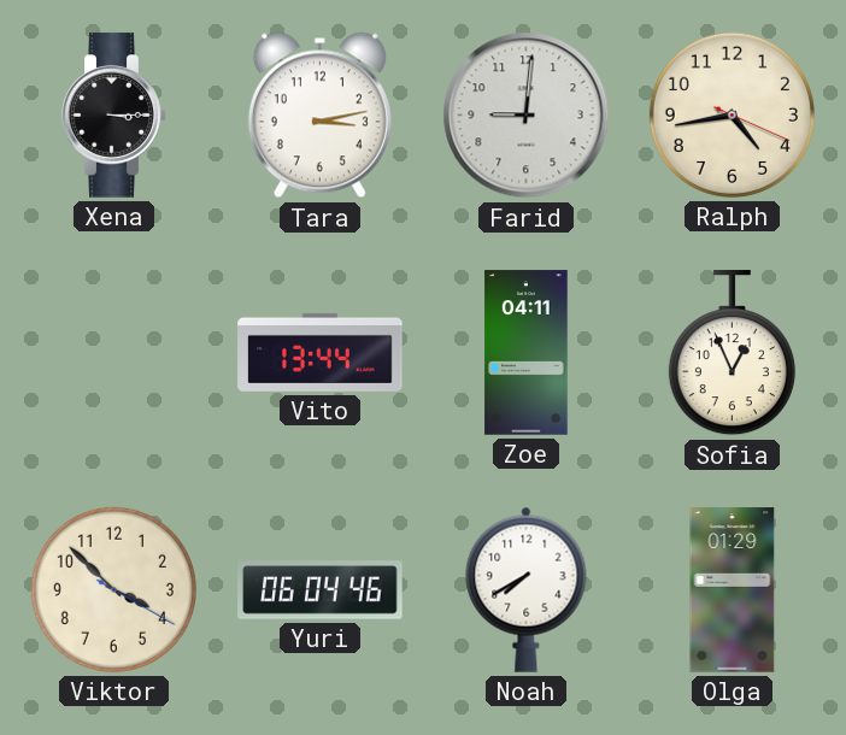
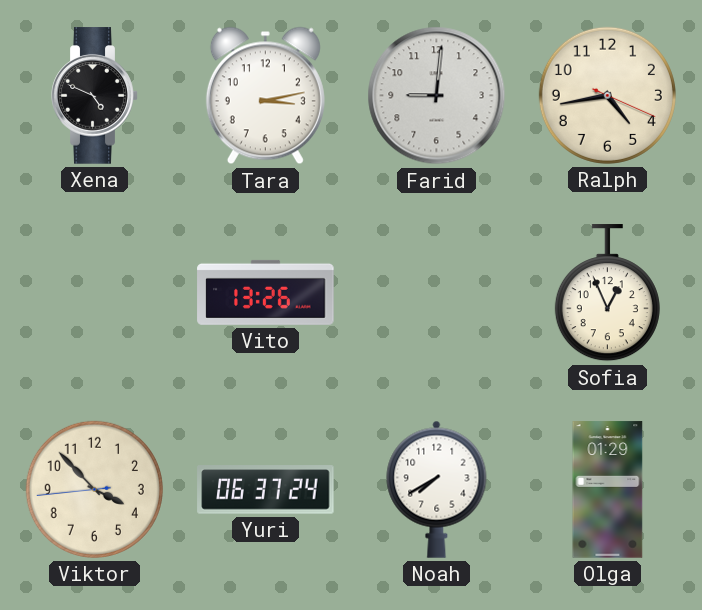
Xena: 3:15 -> 4:49 (95, 96)
Vito: 13:44 -> 13:26 (266, 292)
Zoe: 04:11 -> none (527, 353)
Viktor: 3:52:20 -> 3:52:44 (94, 489)
Yuri: 06:04 -> 06:37 (266, 490)
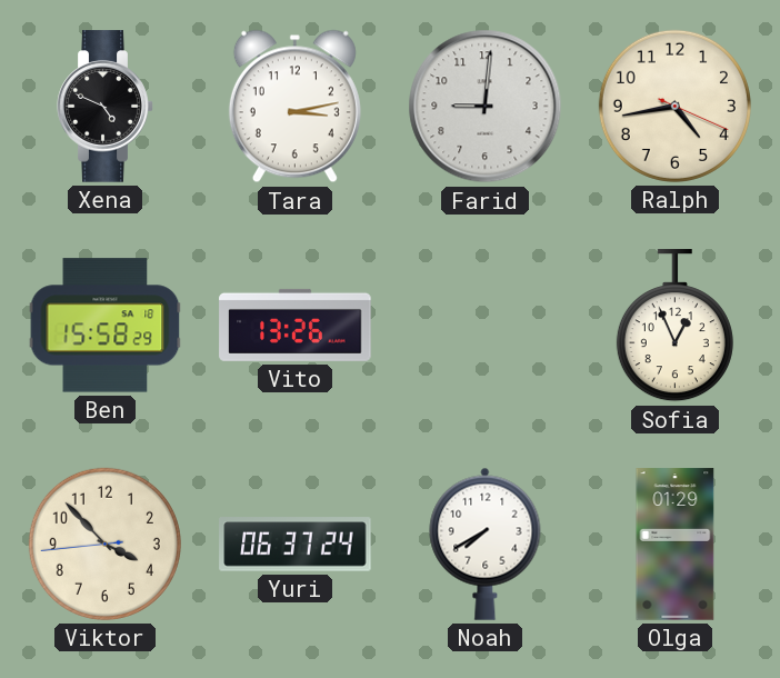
Ben: none -> 15:58 (106, 326)
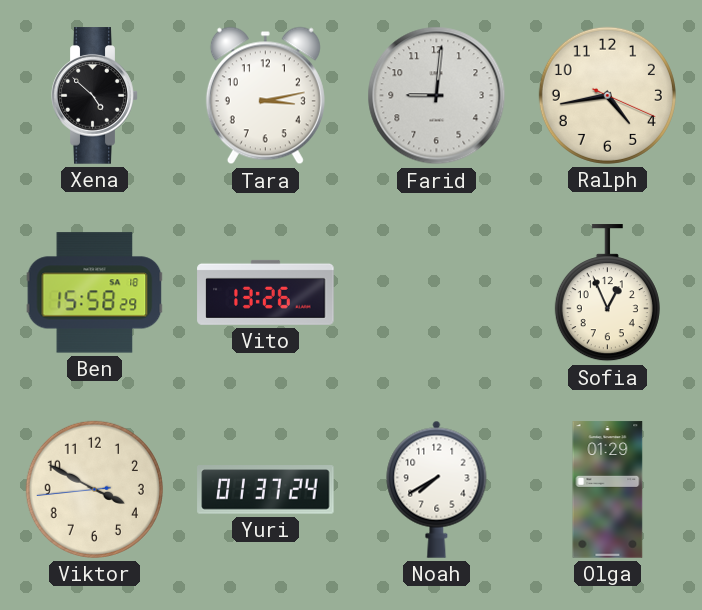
Xena: 4:49 -> 4:52 (95, 96)
Viktor: 3:52 -> 3:49 (94, 489)
Yuri: 06:37 -> 01:37 (266, 490)
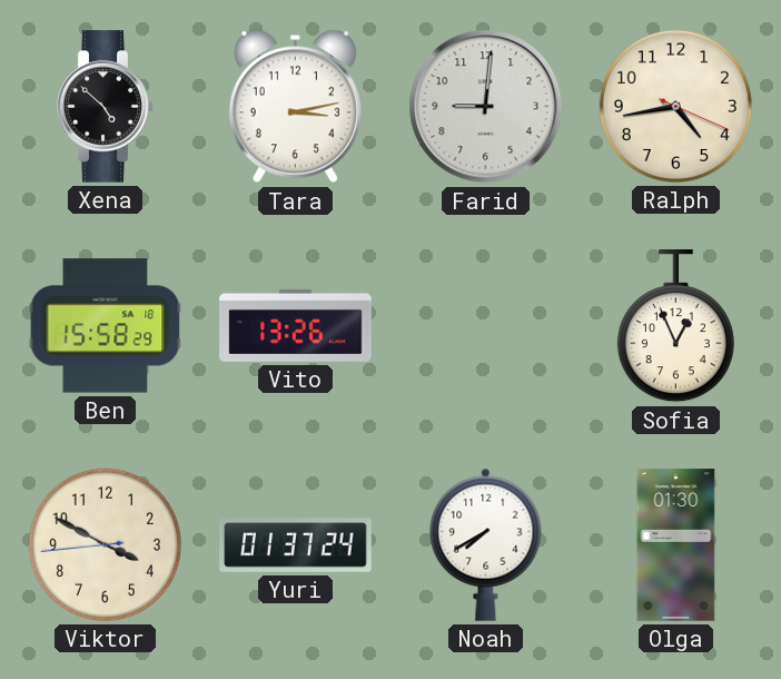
Olga: 01:29 -> 01:30 (676, 545)
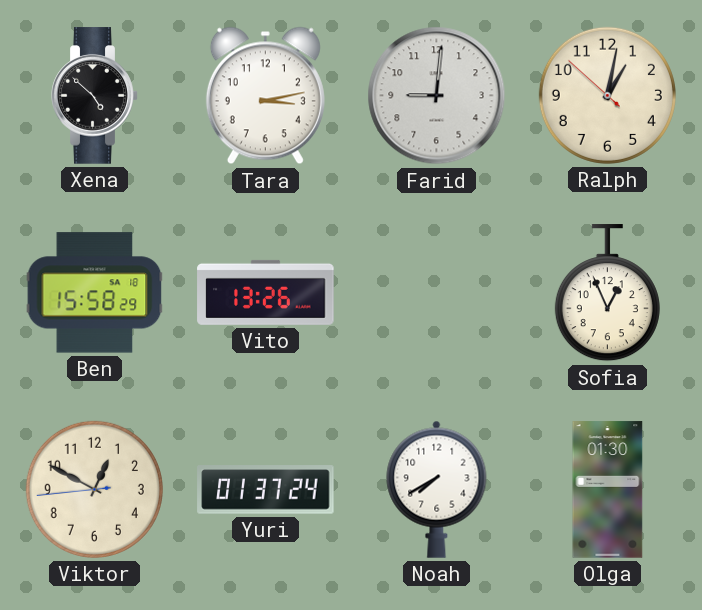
Ralph: 4:43 -> 1:01 (607, 95)
Viktor: 3:49 -> 12:49 (94, 489)
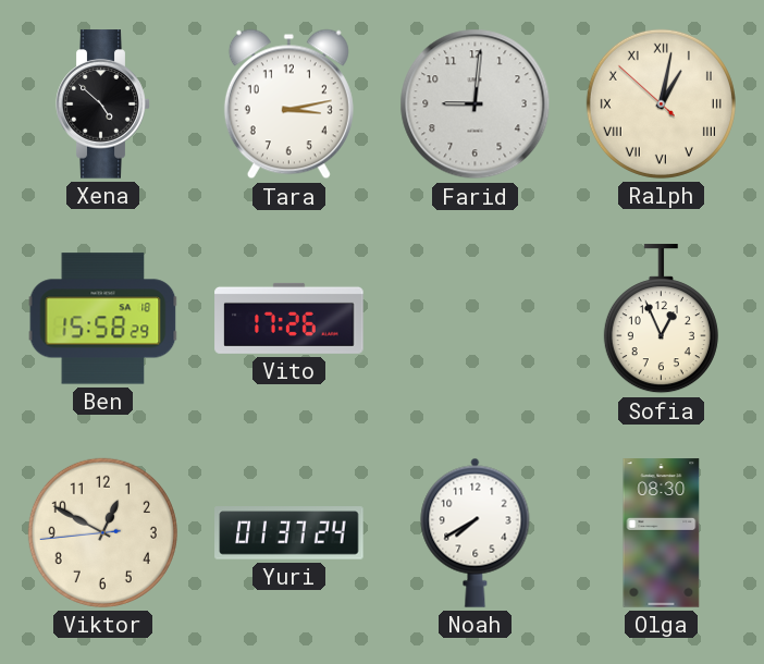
Ralph numerals: Arabic -> Roman (661, 103)
Vito: 13:26 -> 17:26 (289, 318)
Olga: 01:30 -> 08:30 (662, 533)
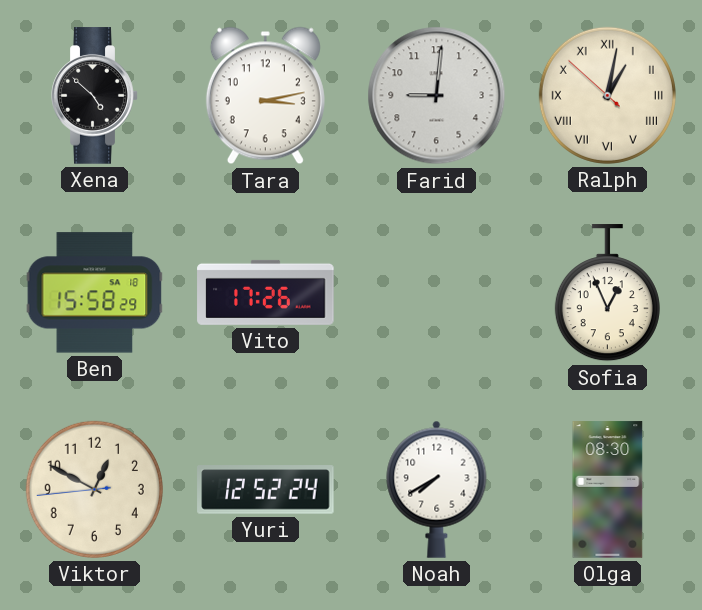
Yuri: 01:37 -> 12:52 (266, 490)
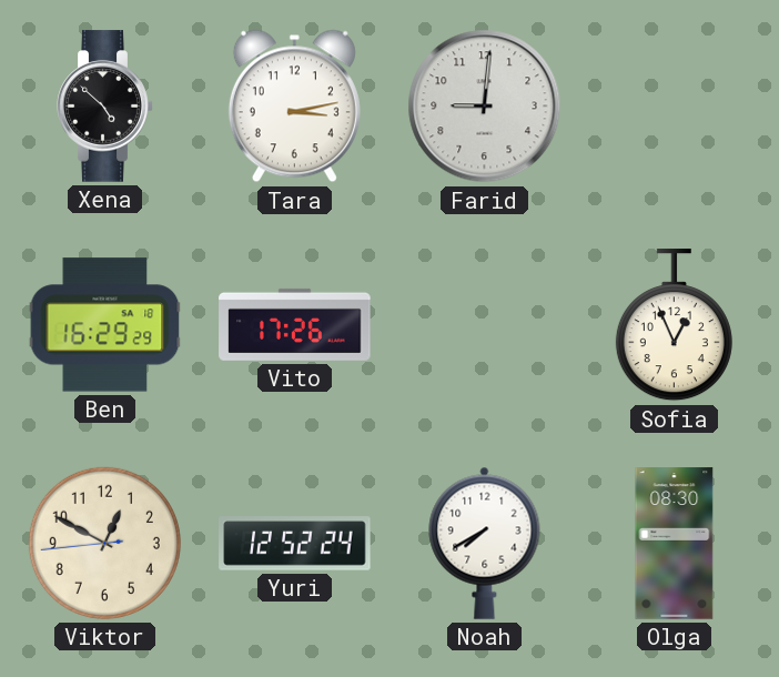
Ralph: 1:01 -> none (607, 95)
Ben: 15:58 -> 16:29 (105, 325)
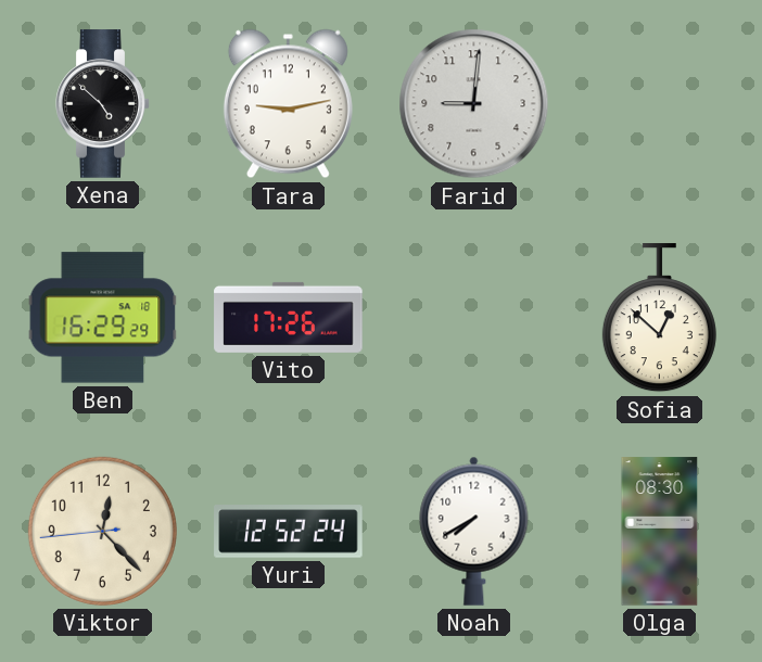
Tara: 3:13 -> 9:13 (288, 104)
Sofia: 12:56 -> 12:52 (659, 318)
Viktor: 12:49 -> 12:22 (102, 531)
